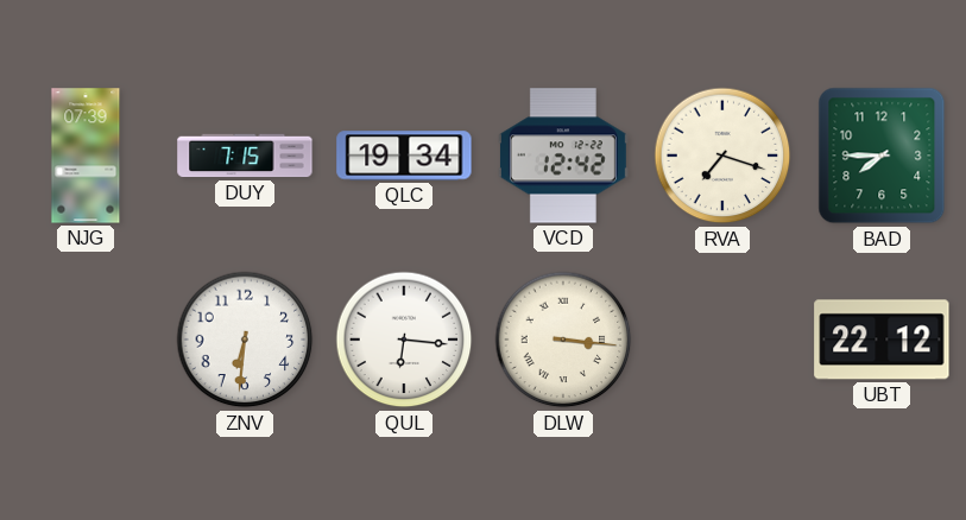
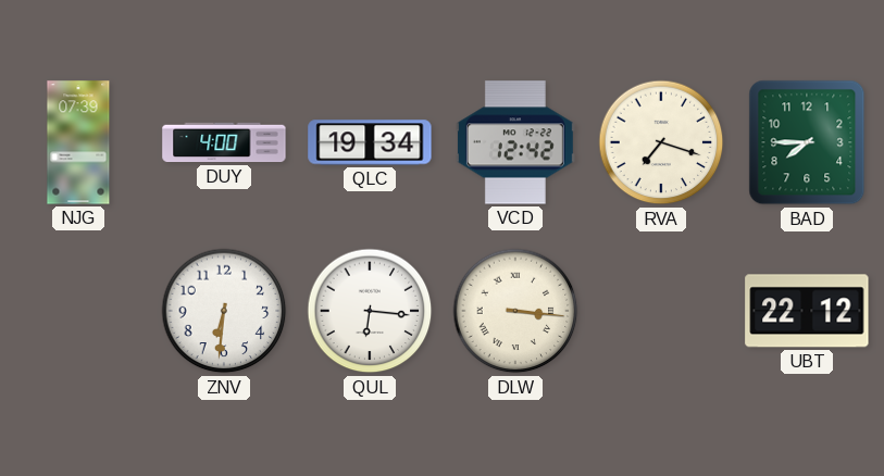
DUY: 7:15 -> 4:00 (224, 142)
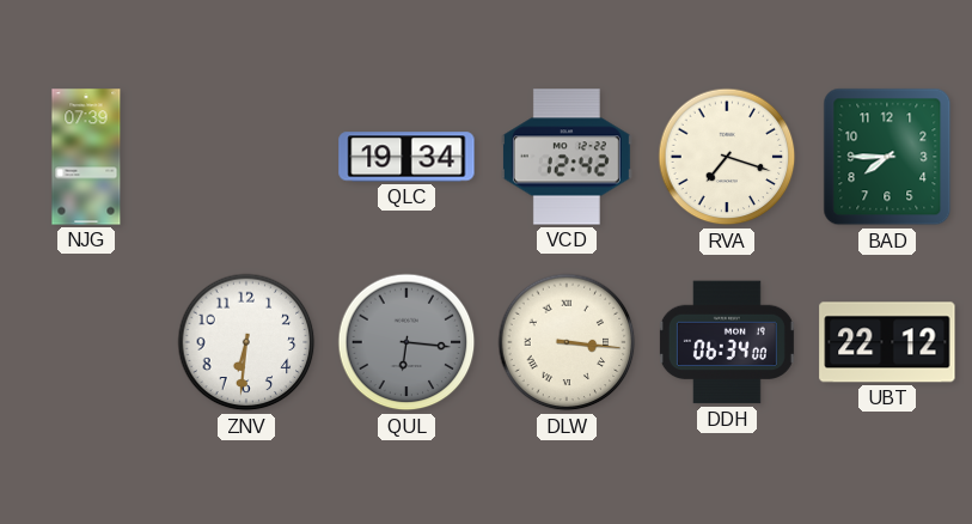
DUY: 4:00 -> none (224, 142)
QUL dial: white -> grey (406, 342)
DDH: none -> 06:34 (727, 342)
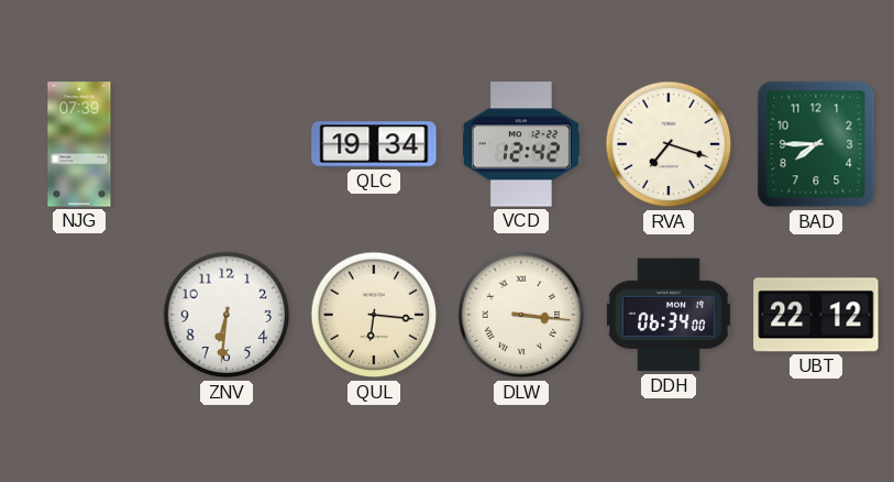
QUL dial: grey -> cream (374, 315)
